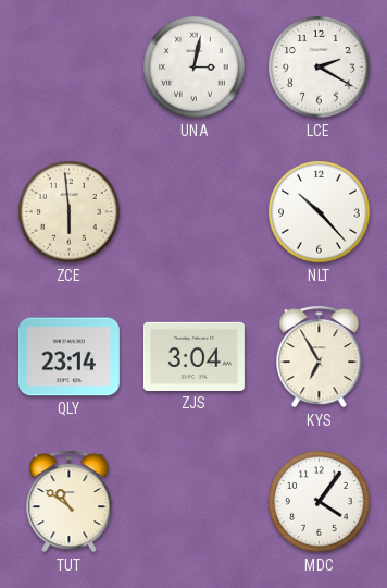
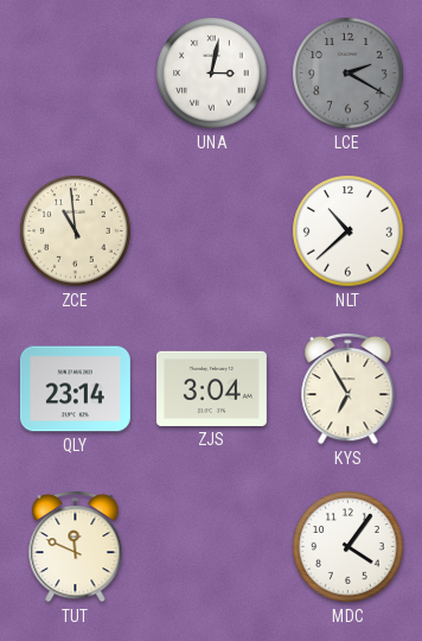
LCE dial: white -> grey (349, 74)
ZCE: 5:59 -> 10:59 (76, 231)
NLT: 10:23 -> 10:38 (349, 231)
TUT: 10:51 -> 11:49 (76, 546)
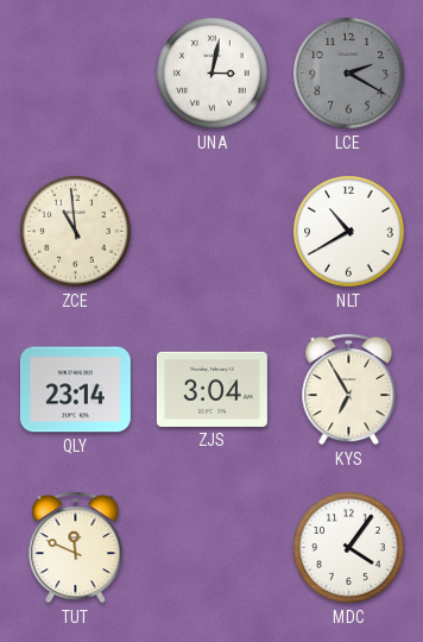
NLT: 10:38 -> 10:40 (349, 232)
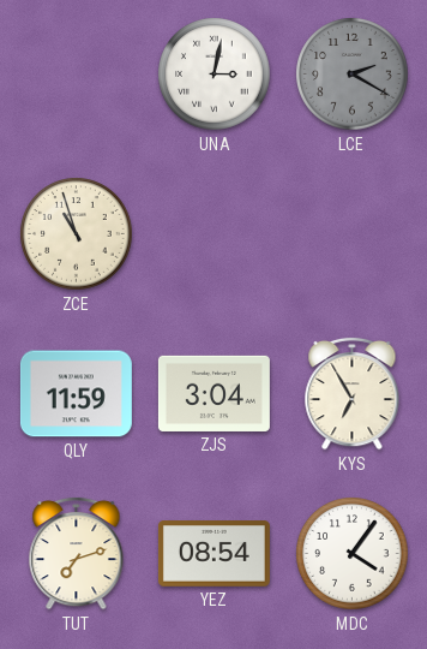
ZCE: 10:59 -> 10:57 (77, 234)
NLT: 10:40 -> none (349, 232)
QLY: 23:14 -> 11:59 (76, 394)
TUT: 11:49 -> 7:12 (77, 553)
YEZ: none -> 08:54 (213, 554)
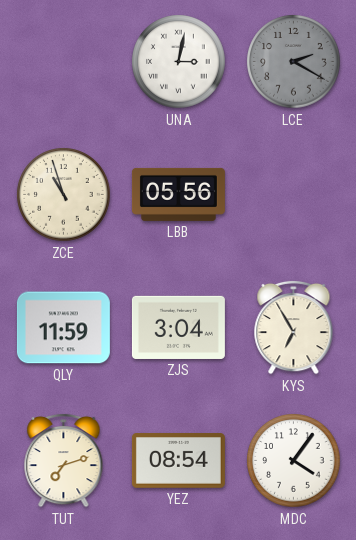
LBB: none -> 05:56 (178, 194)
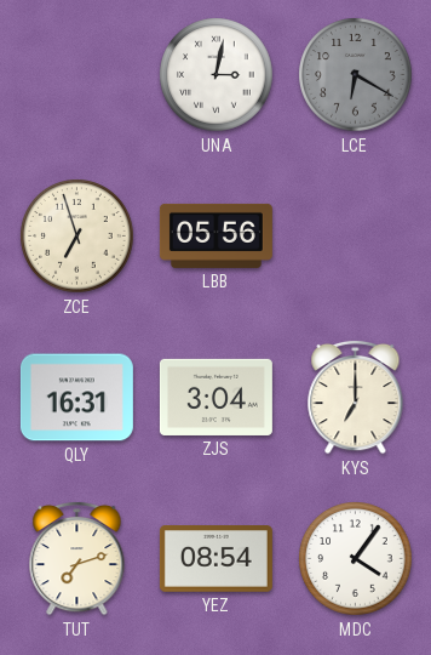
LCE: 2:20 -> 6:20 (356, 75)
ZCE: 10:57 -> 6:57 (77, 237)
QLY: 11:59 -> 16:31 (76, 398)
KYS: 6:55 -> 7:00 (356, 397)
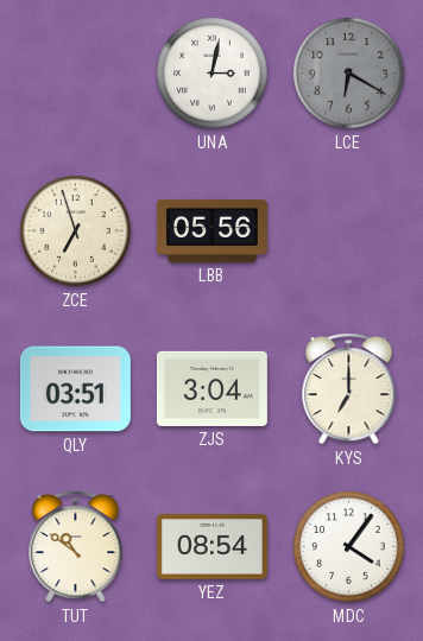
QLY: 16:31 -> 03:51 (75, 389)
TUT: 7:12 -> 10:51 (76, 546)
